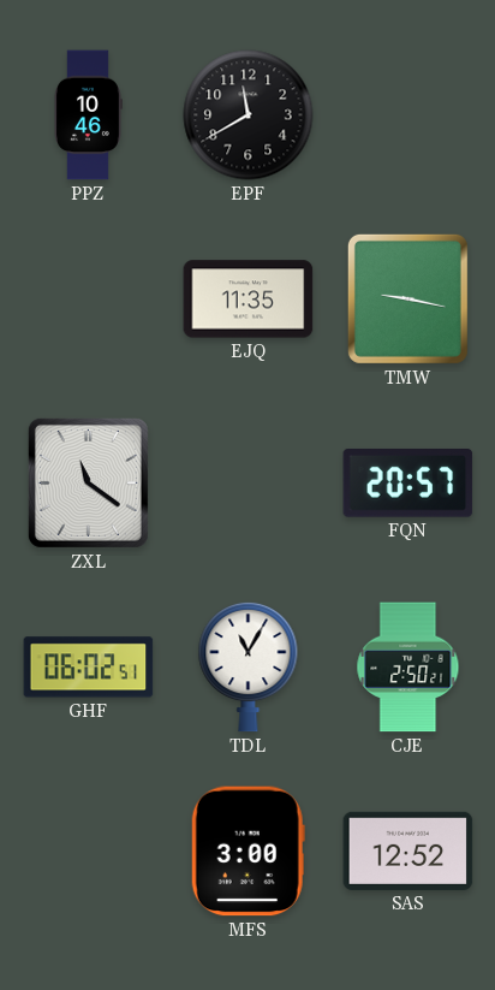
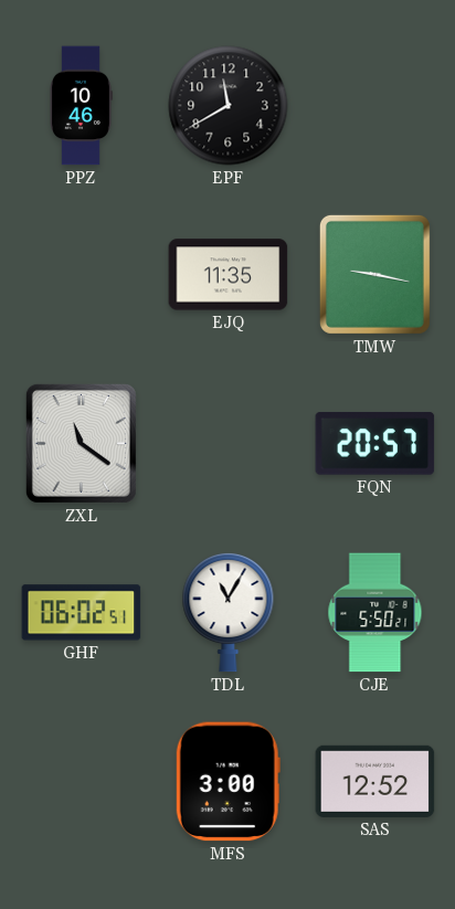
CJE: 2:50 -> 5:50 (375, 613)
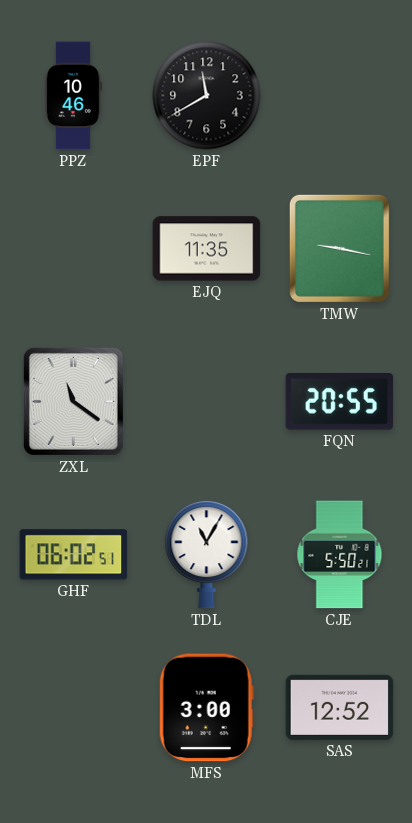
FQN: 20:57 -> 20:55 (340, 402)
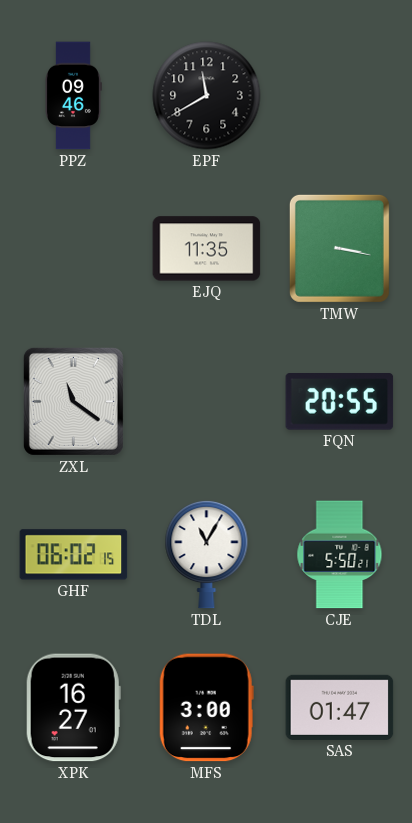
PPZ: 10:46 -> 09:46 (74, 96)
TMW: 9:17 -> 3:17 (339, 248)
GHF: 06:02:51 -> 06:02:15 (74, 555)
XPK: none -> 16:27 (73, 708)
SAS: 12:52 -> 01:47 (340, 707)
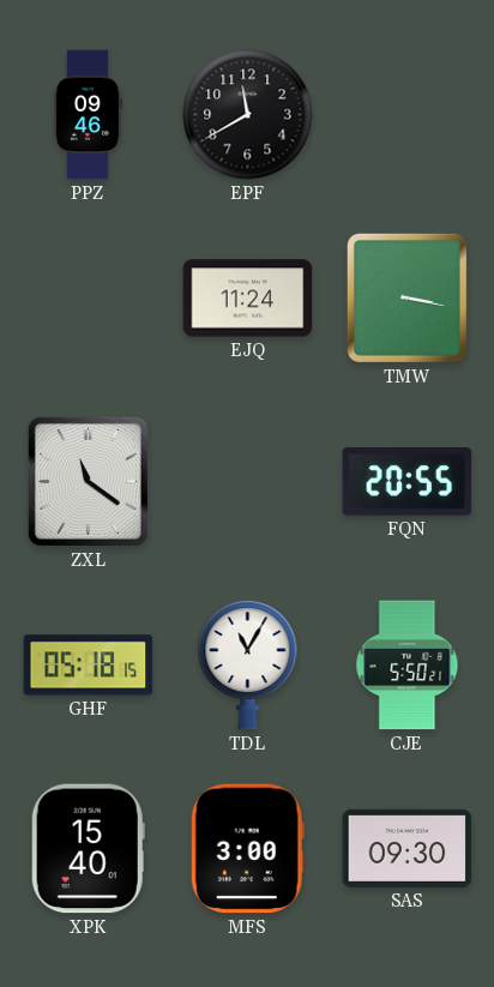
EJQ: 11:35 -> 11:24 (248, 299)
GHF: 06:02 -> 05:18 (89, 666)
XPK: 16:27 -> 15:40 (88, 849)
SAS: 01:47 -> 09:30 (408, 848)
